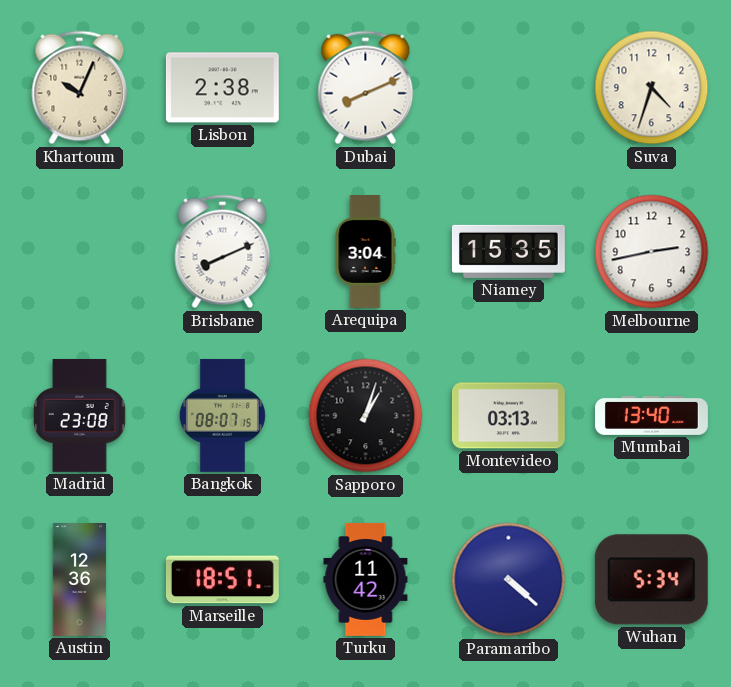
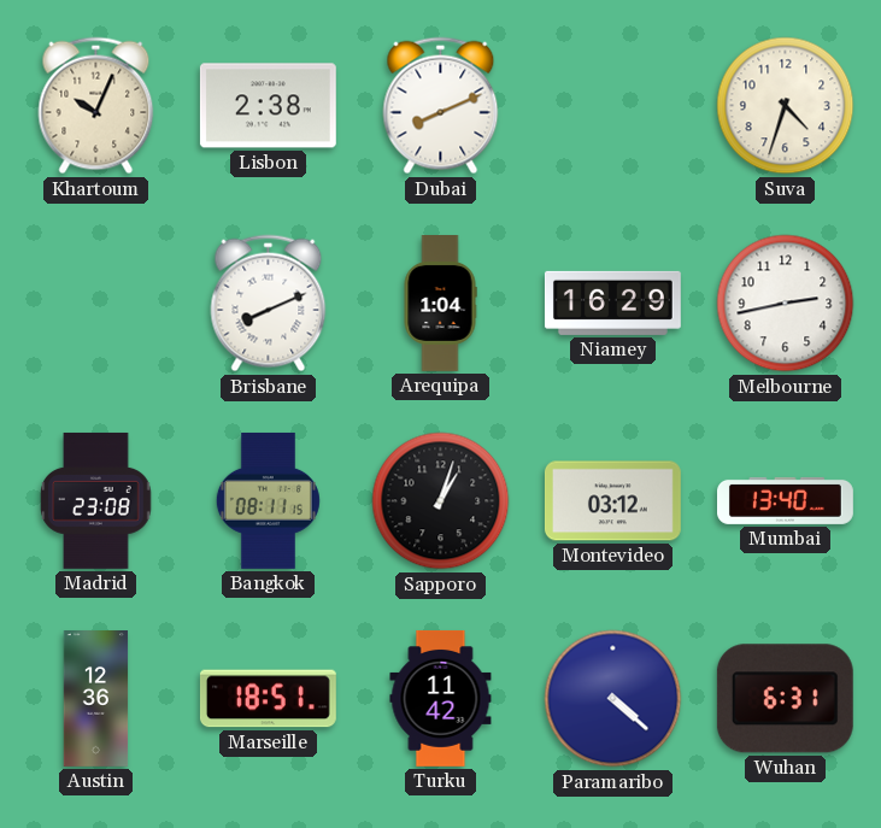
Arequipa: 3:04 -> 1:04 (440, 304)
Niamey: 15:35 -> 16:29 (612, 303)
Bangkok: 08:07 -> 08:11 (268, 500)
Montevideo: 03:13 -> 03:12 (612, 501)
Wuhan: 5:34 -> 6:31 (785, 699)
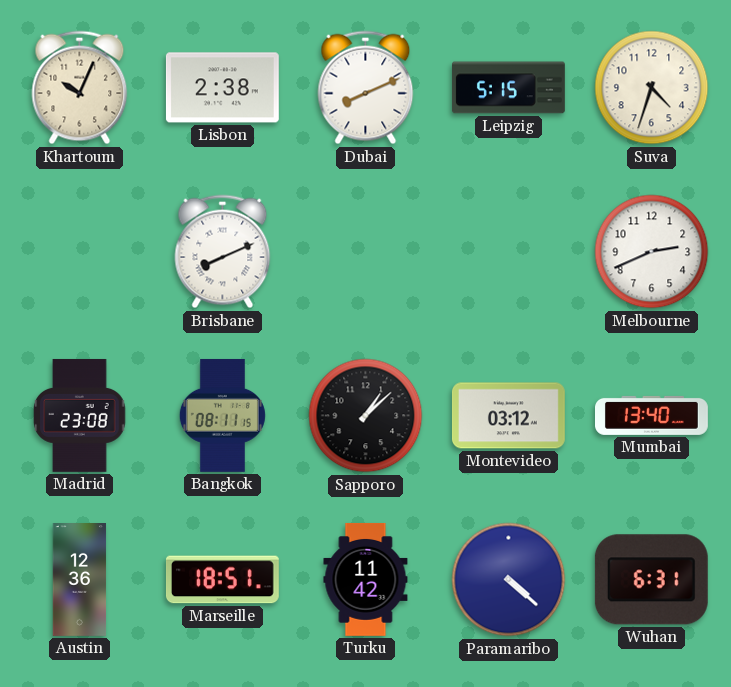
Leipzig: none -> 5:15 (508, 88)
Arequipa: 1:04 -> none (440, 304)
Niamey: 16:29 -> none (612, 303)
Melbourne: 2:43 -> 2:41 (652, 252)
Sapporo: 1:03 -> 1:08 (366, 416)
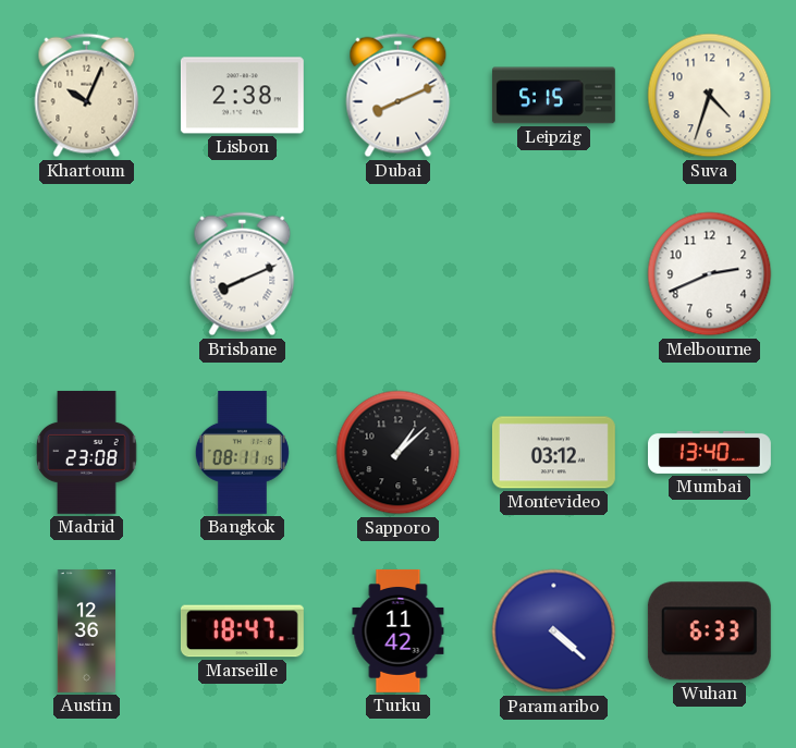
Marseille: 18:51 -> 18:47 (242, 631)
Wuhan: 6:31 -> 6:33 (709, 631)
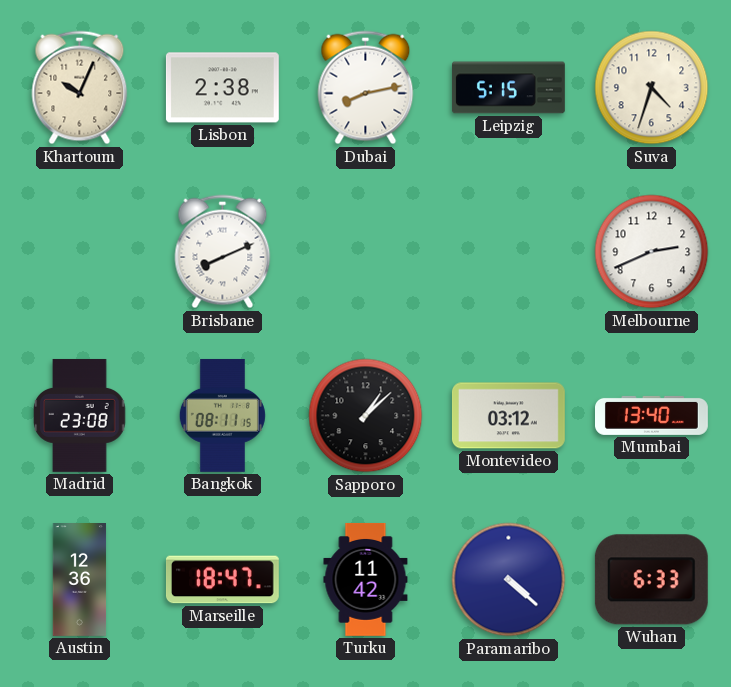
Dubai: 8:11 -> 8:13 (366, 88)
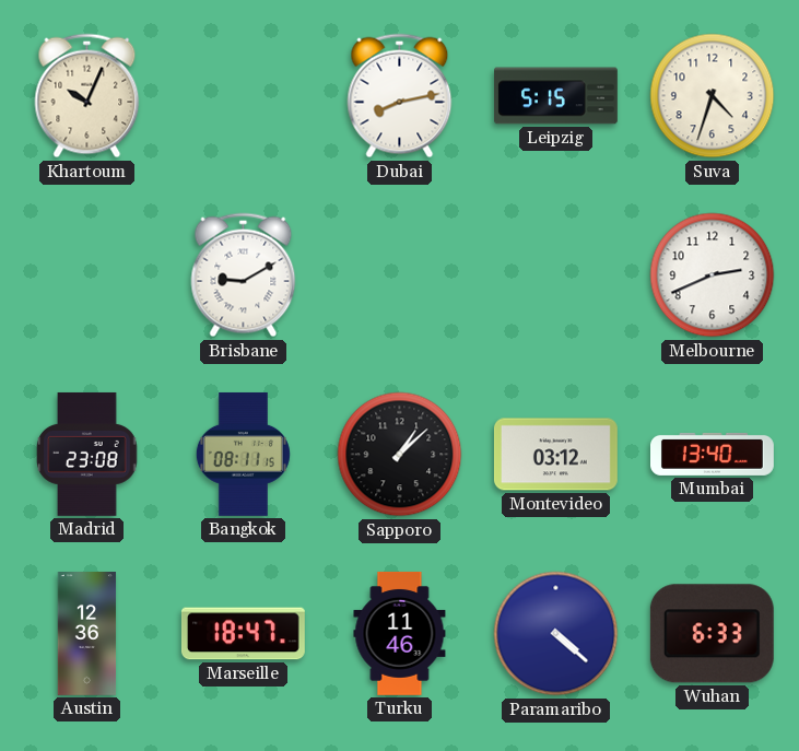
Lisbon: 2:38 -> none (222, 88)
Brisbane: 8:11 -> 9:10 (244, 275)
Turku: 11:42 -> 11:46 (400, 633)
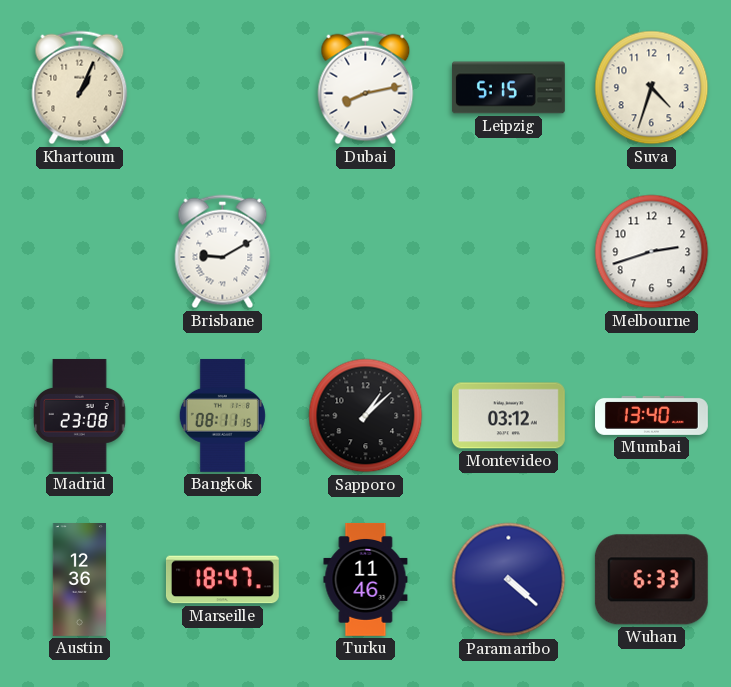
Khartoum: 10:04 -> 1:04 (80, 88)
Melbourne: 2:41 -> 2:42 (652, 252)
